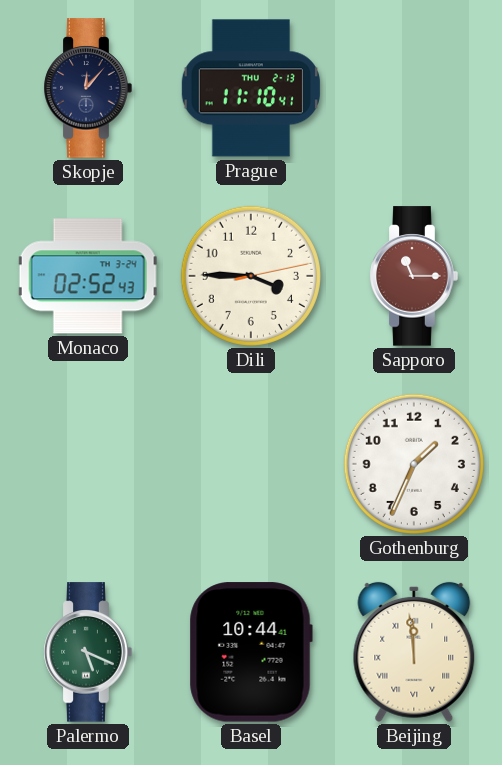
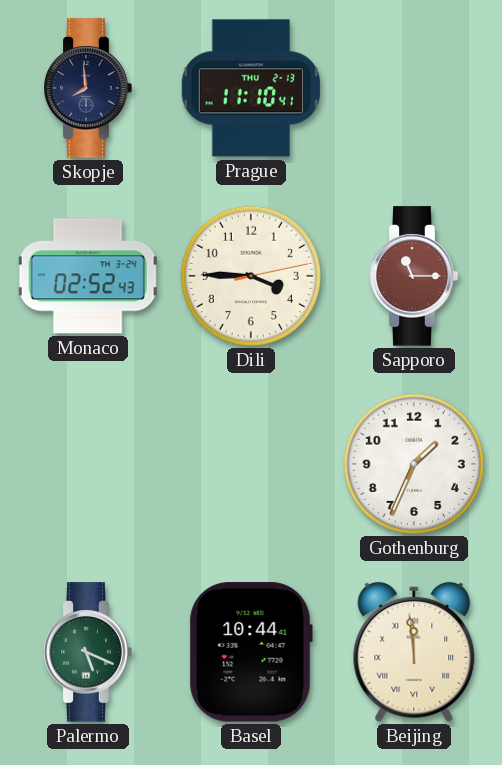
Skopje: 12:07 -> 7:59 (88, 88)
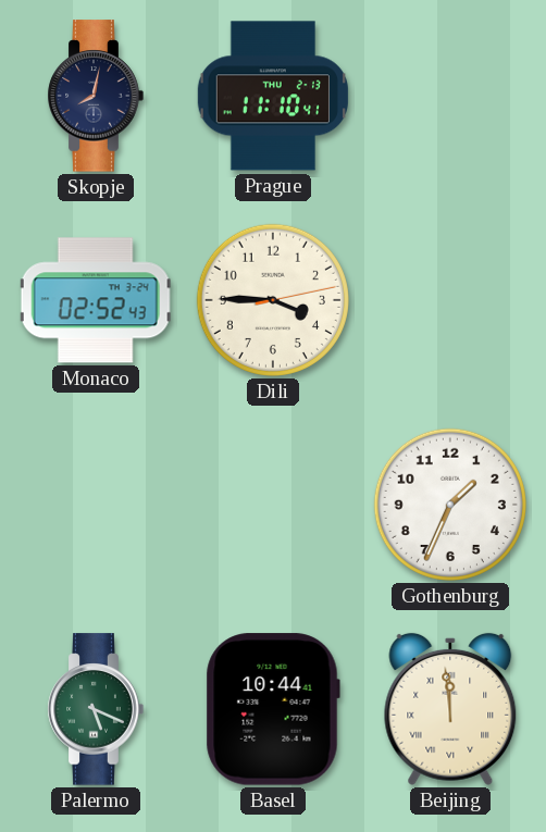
Skopje: 7:59 -> 8:02 (96, 96)
Sapporo: 11:15 -> none (414, 276)
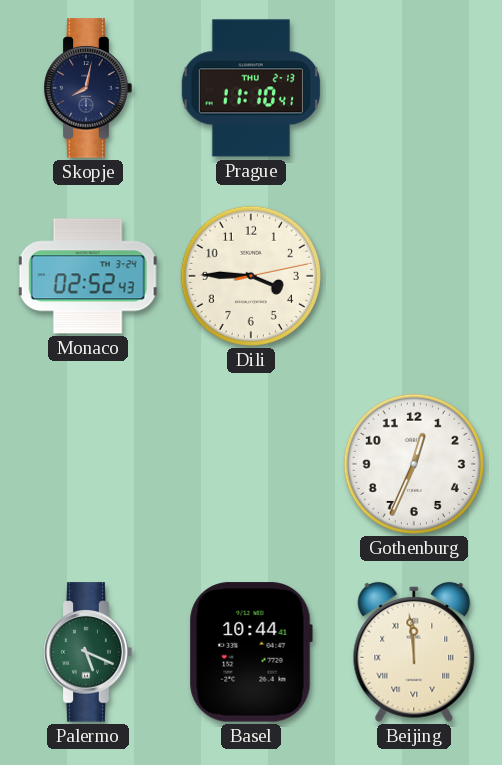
Gothenburg: 1:34 -> 12:34 (414, 464)
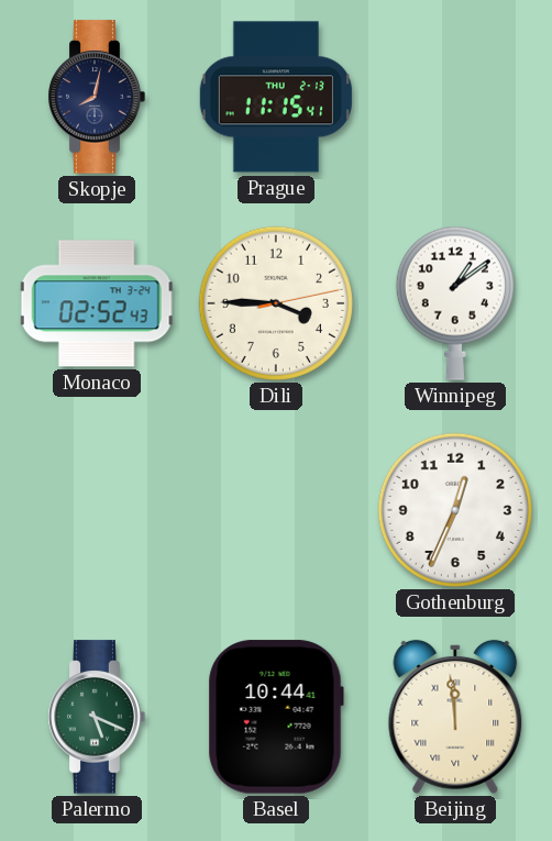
Prague: 11:10 -> 11:15 (276, 97)
Winnipeg: none -> 1:09 (455, 303)
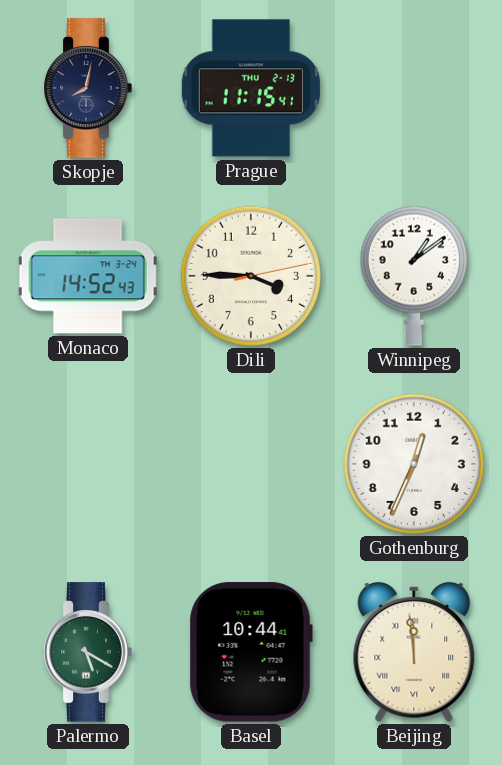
Monaco: 02:52 -> 14:52 (88, 276)
Palermo: 5:19 -> 5:20 (88, 652)
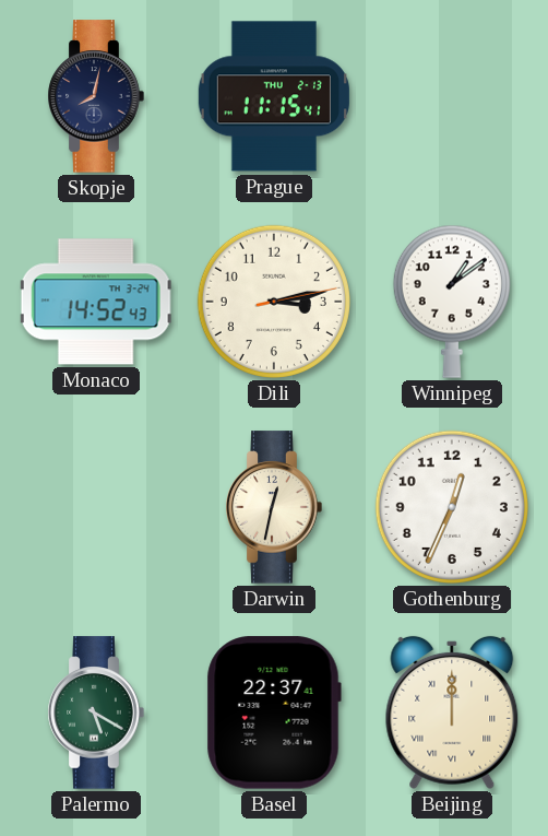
Dili: 3:45 -> 3:13 (274, 302)
Darwin: none -> 12:32 (274, 507)
Basel: 10:44 -> 22:37 (274, 713)
Beijing: 11:59 -> 12:00 (452, 713)
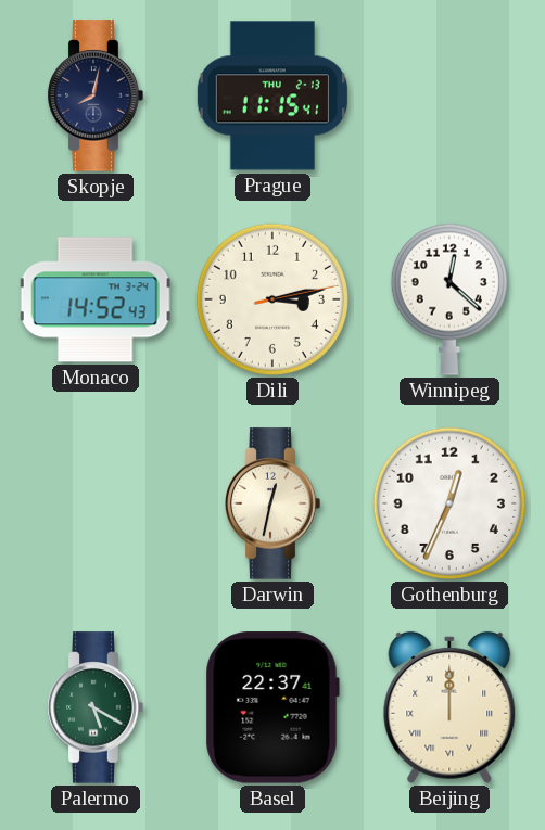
Winnipeg: 1:09 -> 12:22 (449, 299)
